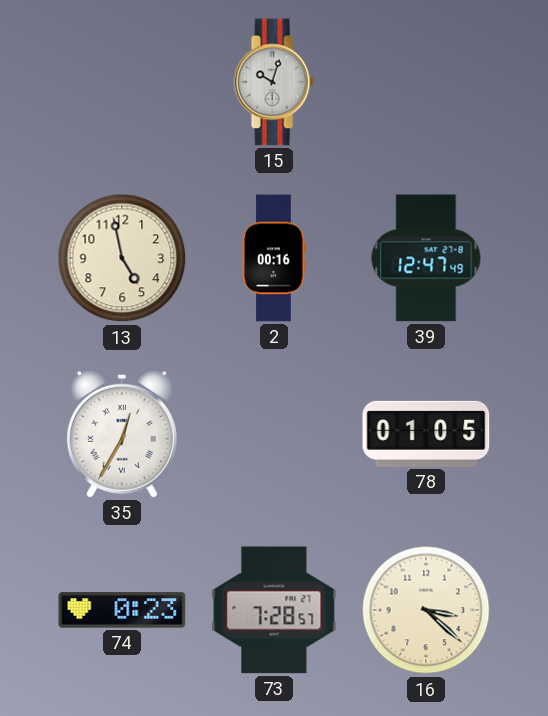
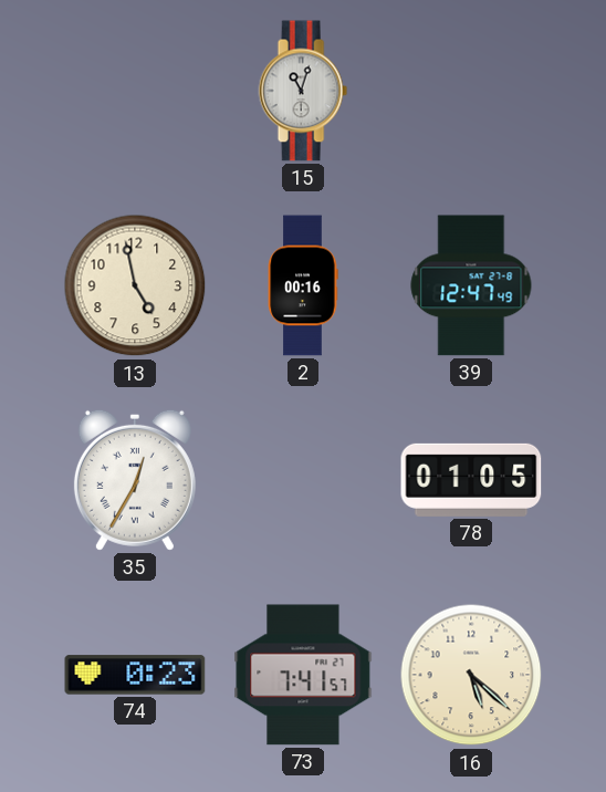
15: 10:03 -> 11:03 (303, 91)
73: 7:28 -> 7:41 (303, 675)
16: 3:22 -> 5:22 (471, 675)
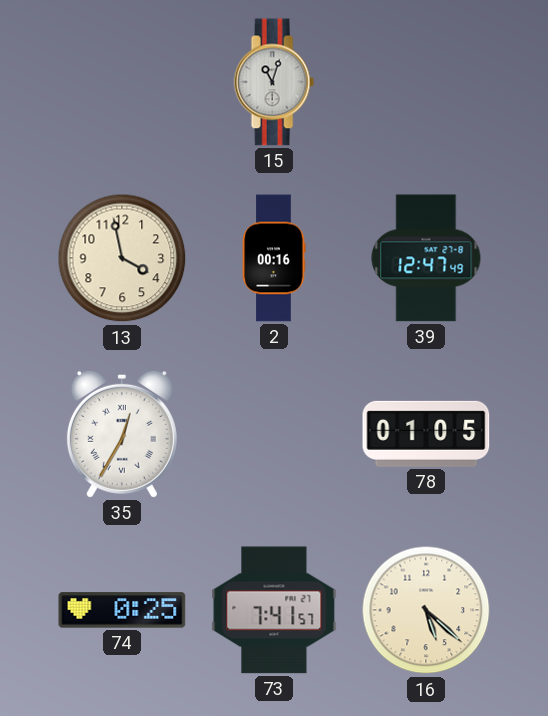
13: 4:58 -> 3:58 (122, 258)
74: 0:23 -> 0:25 (122, 610)
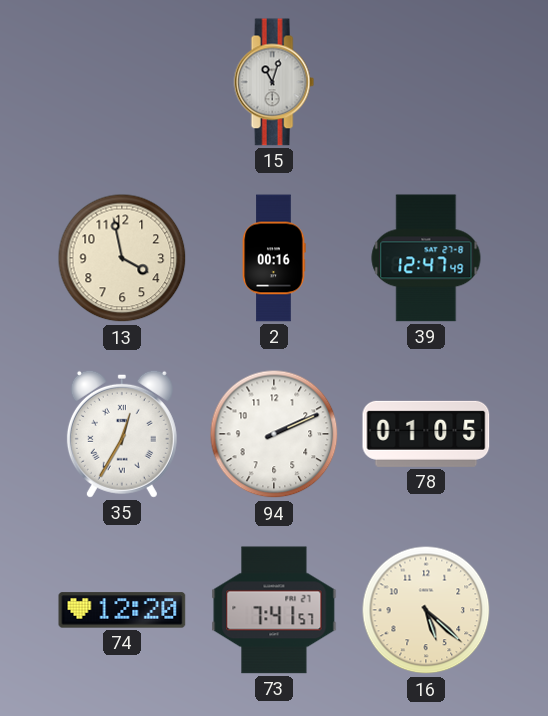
94: none -> 2:11 (274, 434)
74: 0:25 -> 12:20 (122, 610)
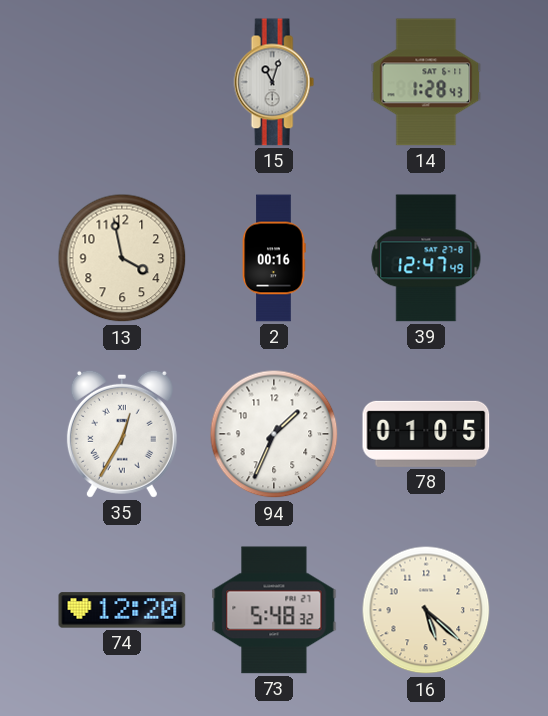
14: none -> 1:28 (426, 82)
94: 2:11 -> 1:34 (274, 434)
73: 7:41 -> 5:48 (274, 610)
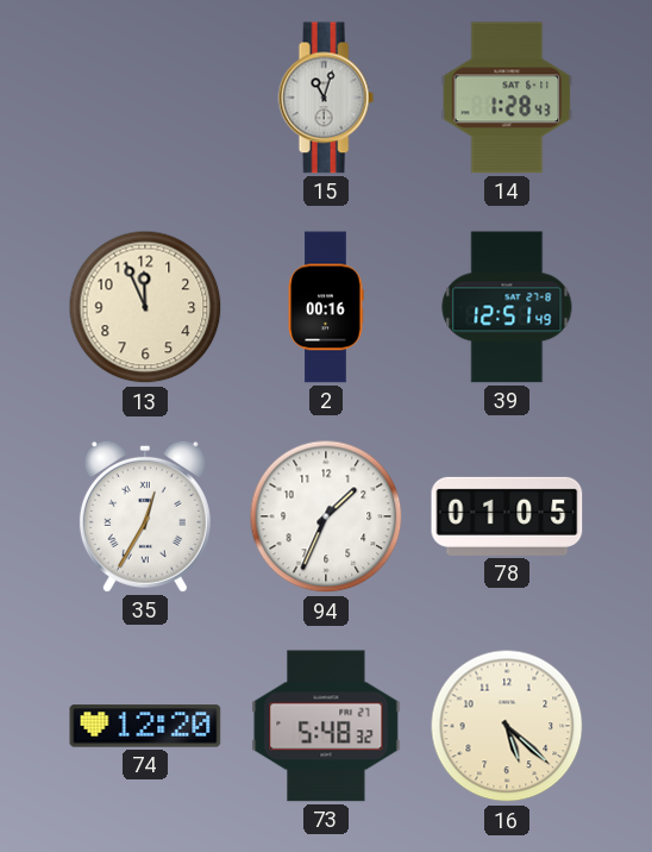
13: 3:58 -> 11:56 (145, 307)
39: 12:47 -> 12:51 (507, 307)
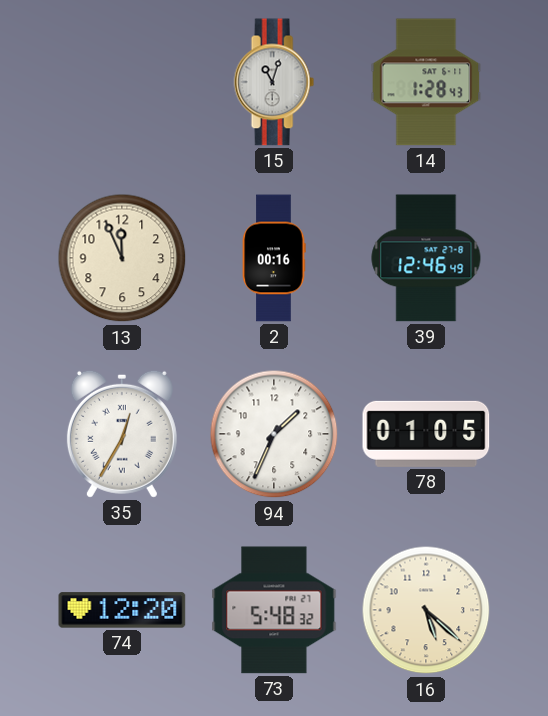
39: 12:51 -> 12:46 (426, 258)
